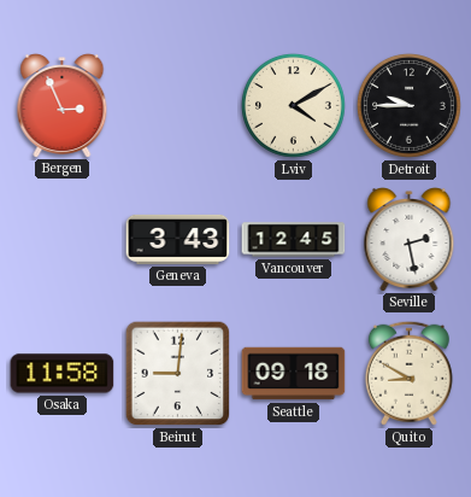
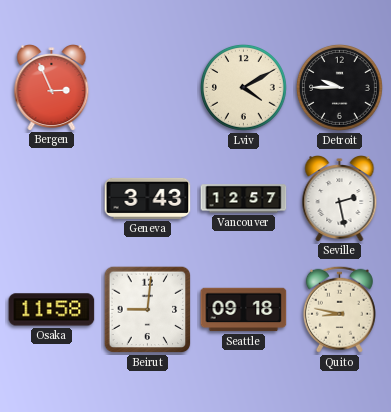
Vancouver: 12:45 -> 12:57 (244, 199)
Quito: 8:50 -> 8:47 (339, 309)
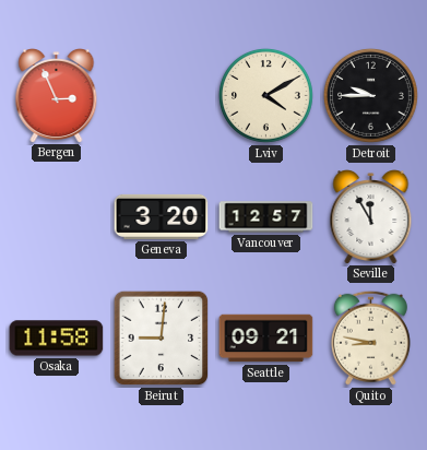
Geneva: 3:43 -> 3:20 (162, 216)
Seville: 2:28 -> 11:55 (371, 217)
Seattle: 09:18 -> 09:21 (266, 339)
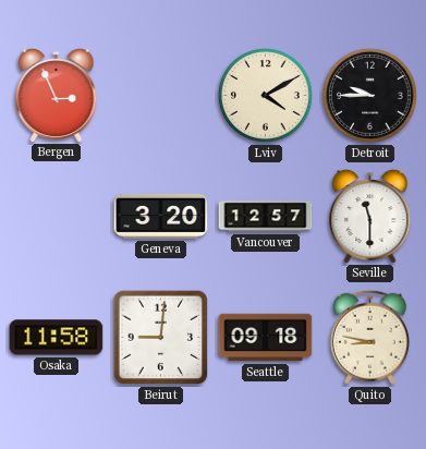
Seville: 11:55 -> 11:30 (370, 217)
Seattle: 09:21 -> 09:18 (266, 338)
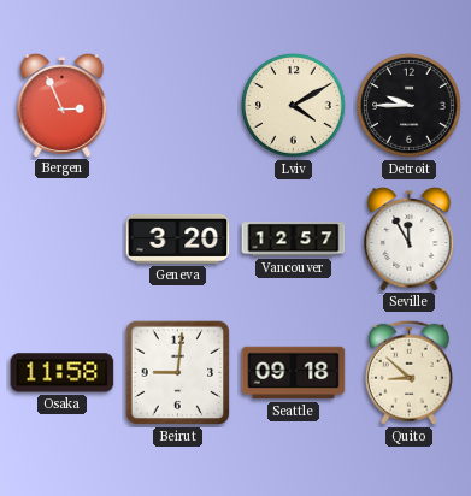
Seville: 11:30 -> 11:55 (410, 240)
Quito: 8:47 -> 8:52 (408, 372)
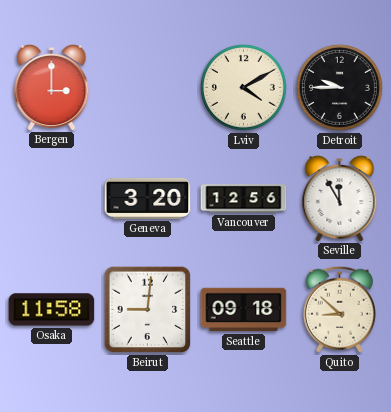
Bergen: 2:56 -> 3:00 (52, 88)
Vancouver: 12:57 -> 12:56 (244, 199)
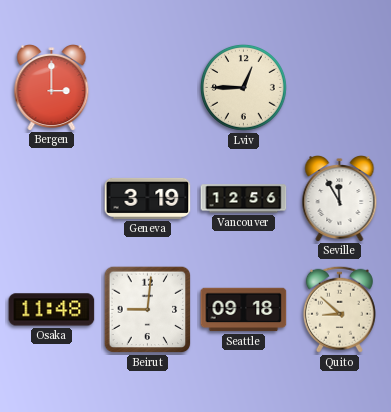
Lviv: 4:10 -> 12:45 (243, 87)
Detroit: 9:45 -> none (339, 87)
Geneva: 3:20 -> 3:19 (148, 198)
Osaka: 11:58 -> 11:48 (52, 310)
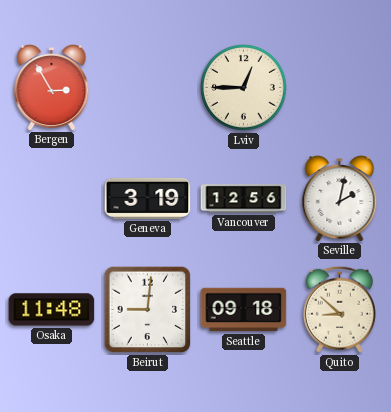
Bergen: 3:00 -> 2:55 (52, 88)
Seville: 11:55 -> 2:02 (340, 199)
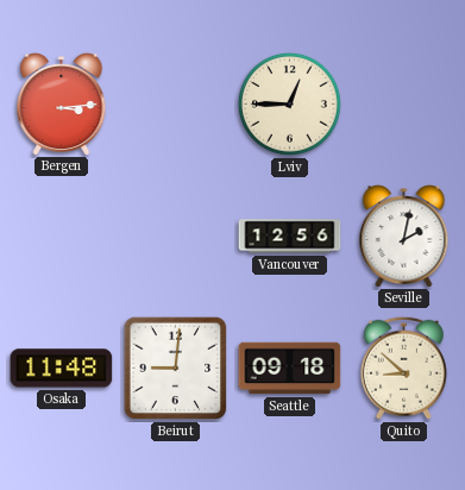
Bergen: 2:55 -> 3:14 (62, 105)
Geneva: 3:19 -> none (148, 198)
